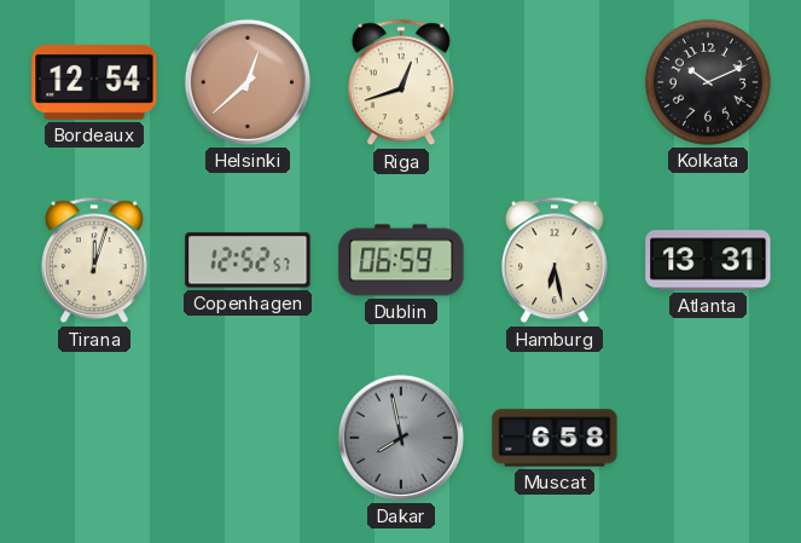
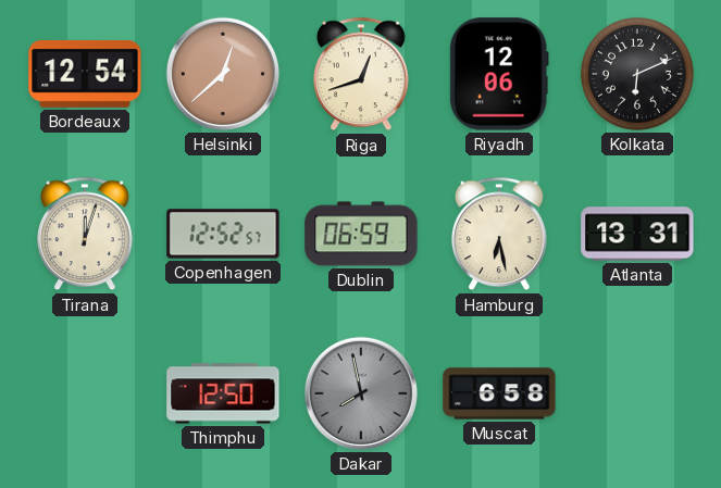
Riyadh: none -> 12:06 (499, 74)
Kolkata: 10:11 -> 6:11 (637, 74)
Thimphu: none -> 12:50 (223, 393)
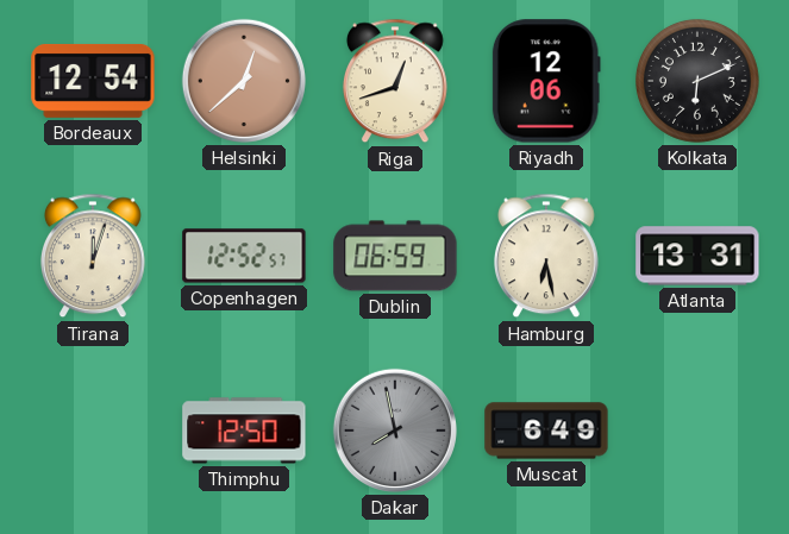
Muscat: 6:58 -> 6:49 (546, 431)
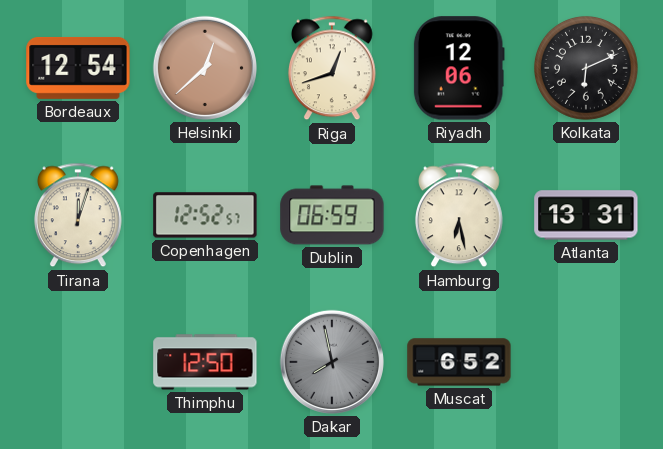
Muscat: 6:49 -> 6:52 (459, 362)
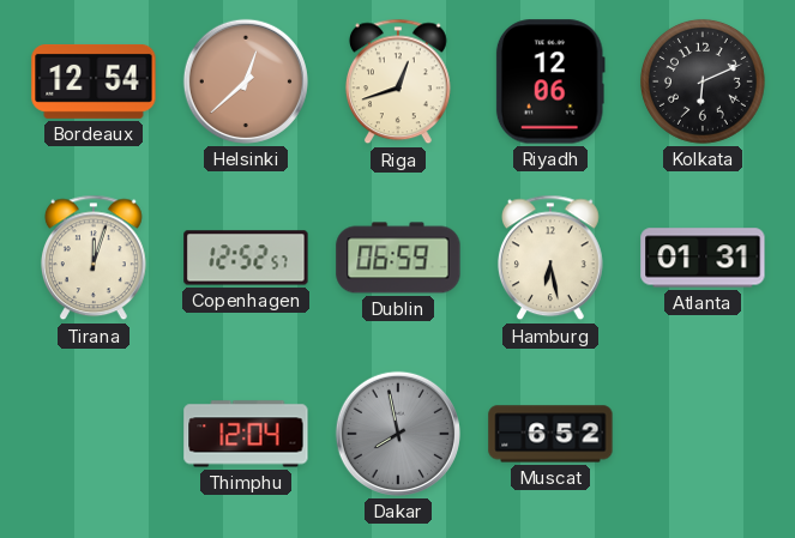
Atlanta: 13:31 -> 01:31 (703, 258)
Thimphu: 12:50 -> 12:04 (246, 434)
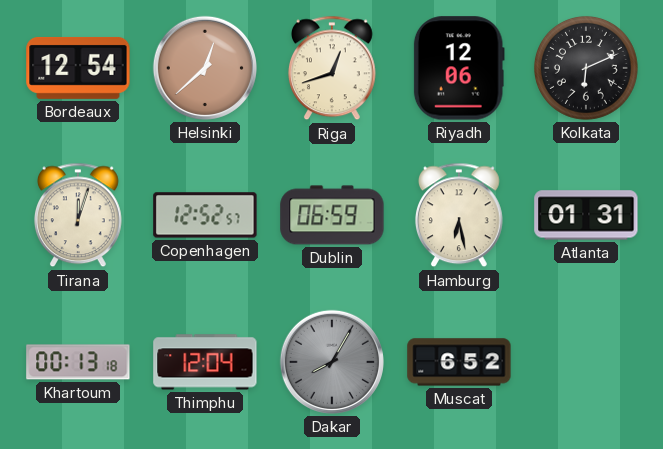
Khartoum: none -> 00:13 (78, 362)
Dakar: 7:58 -> 8:05 (332, 362)
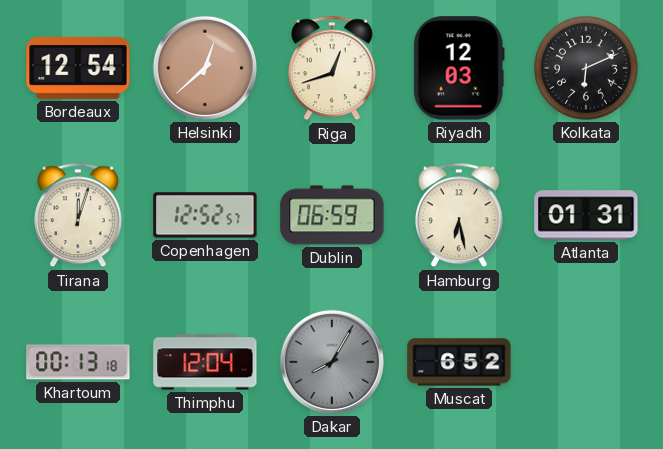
Riyadh: 12:06 -> 12:03 (459, 68)
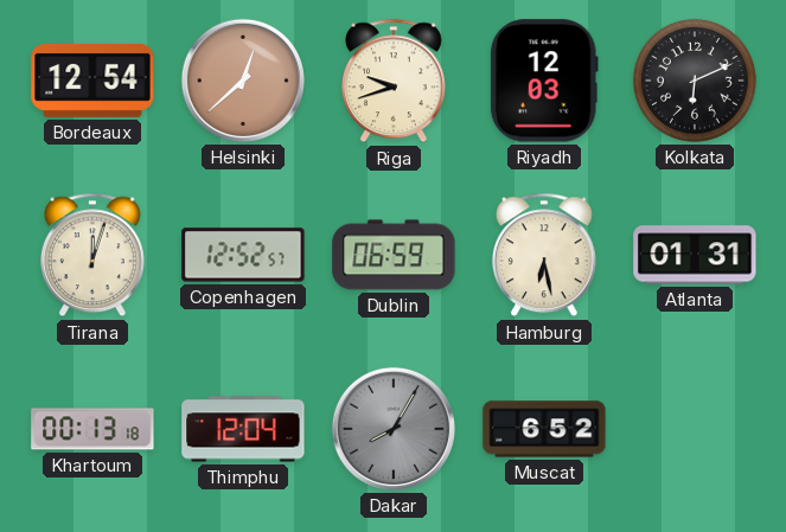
Riga: 12:42 -> 9:42 (394, 81)
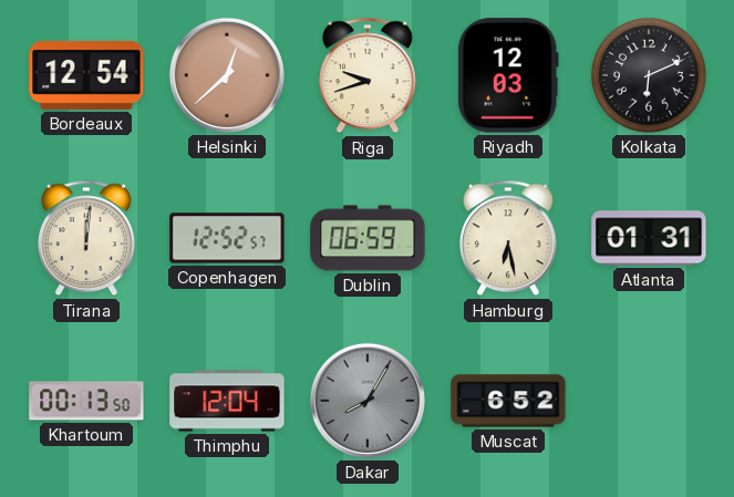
Tirana: 12:03 -> 12:01 (86, 238)
Khartoum: 00:13:18 -> 00:13:50 (86, 401)
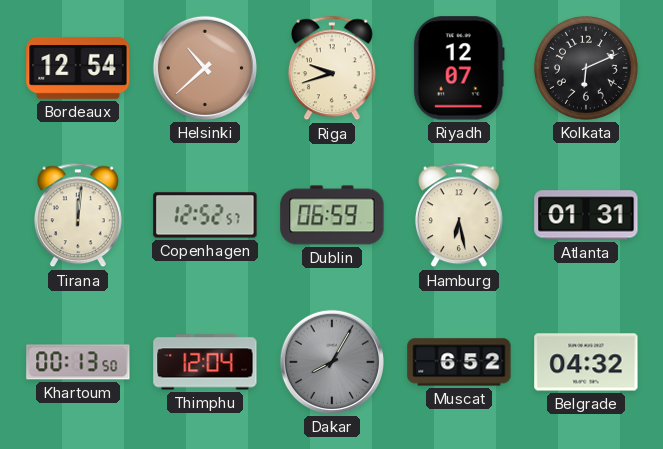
Helsinki: 12:38 -> 10:38 (205, 68)
Riyadh: 12:03 -> 12:07 (459, 68)
Belgrade: none -> 04:32 (586, 362)
